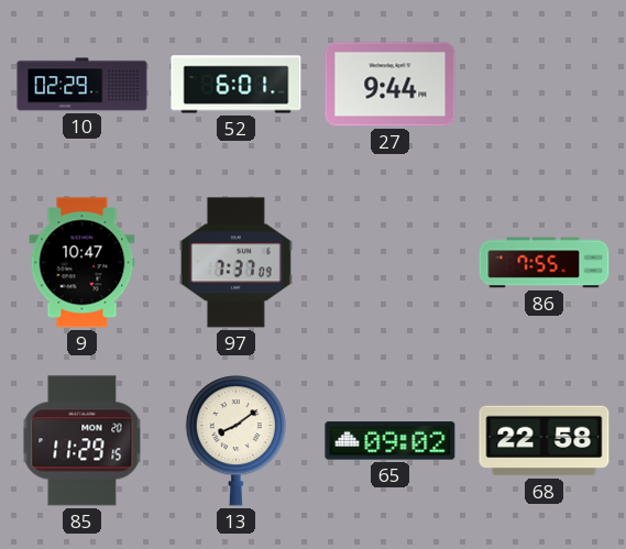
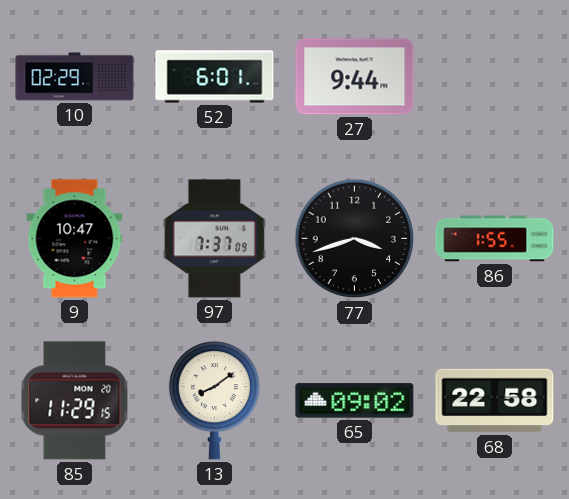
77: none -> 3:42 (355, 239)
86: 7:55 -> 1:55 (495, 239)
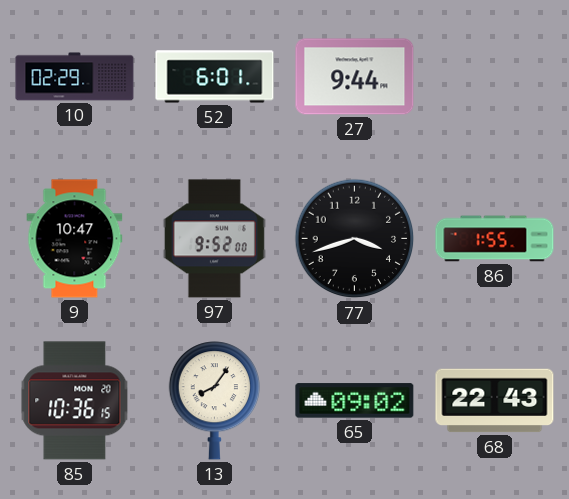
97: 7:37 -> 9:52 (214, 239)
85: 11:29 -> 10:36 (75, 401)
13: 8:09 -> 8:06 (214, 401)
68: 22:58 -> 22:43 (495, 401)
